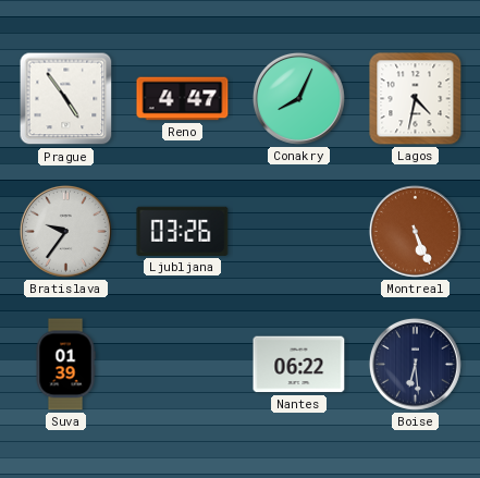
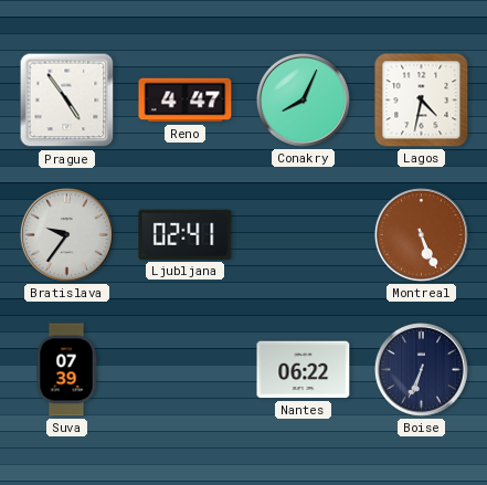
Ljubljana: 03:26 -> 02:41 (186, 234)
Suva: 01:39 -> 07:39 (66, 370)
Boise: 6:29 -> 6:34 (421, 369)
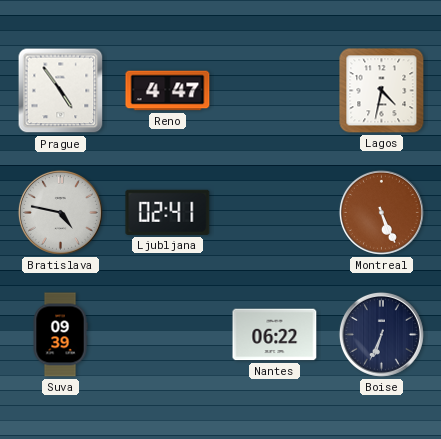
Conakry: 8:04 -> none (303, 99)
Bratislava: 9:36 -> 4:47 (60, 212)
Suva: 07:39 -> 09:39 (60, 335)
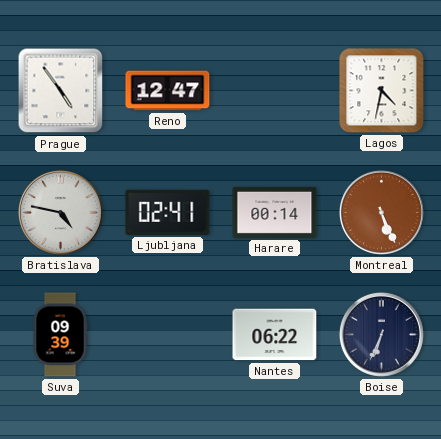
Reno: 4:47 -> 12:47 (168, 91)
Harare: none -> 00:14 (275, 212)
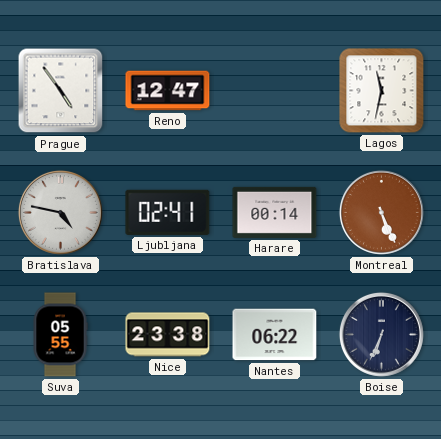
Lagos: 4:32 -> 11:32 (382, 91)
Suva: 09:39 -> 05:55 (60, 335)
Nice: none -> 23:38 (168, 335)
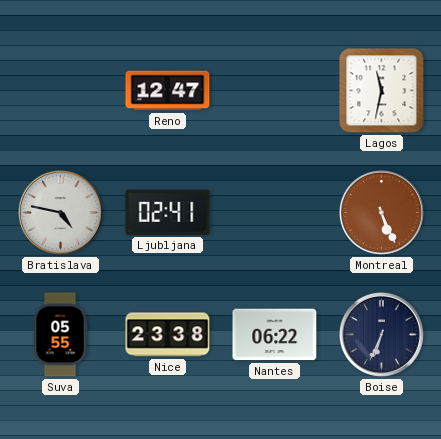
Prague: 4:54 -> none (61, 91)
Harare: 00:14 -> none (275, 212)
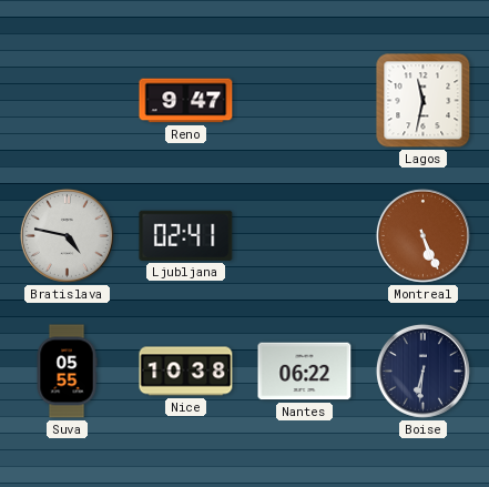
Reno: 12:47 -> 9:47 (186, 101)
Nice: 23:38 -> 10:38 (186, 372)
Boise: 6:34 -> 6:31 (422, 371)
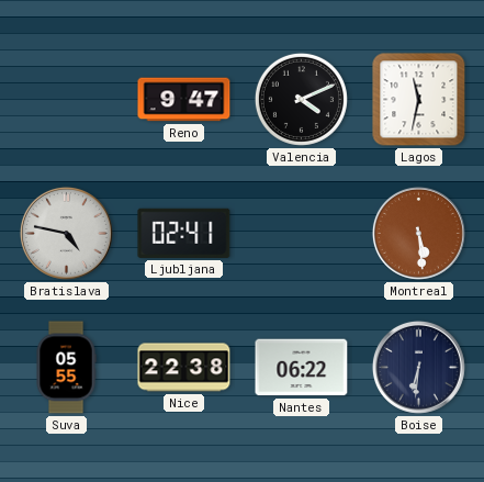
Valencia: none -> 4:11 (301, 99)
Montreal: 5:26 -> 5:29 (418, 233)
Nice: 10:38 -> 22:38 (184, 368)
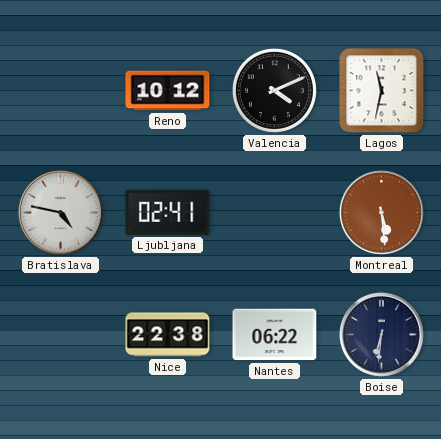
Reno: 9:47 -> 10:12 (168, 91)
Suva: 05:55 -> none (66, 368)
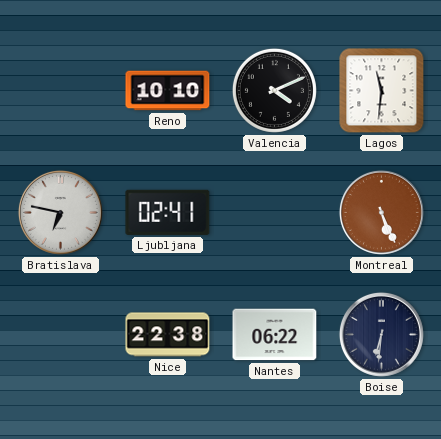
Reno: 10:12 -> 10:10 (168, 91)
Lagos: 11:32 -> 11:31 (382, 91)
Bratislava: 4:47 -> 6:47 (60, 212)
Montreal: 5:29 -> 5:26 (381, 212)
